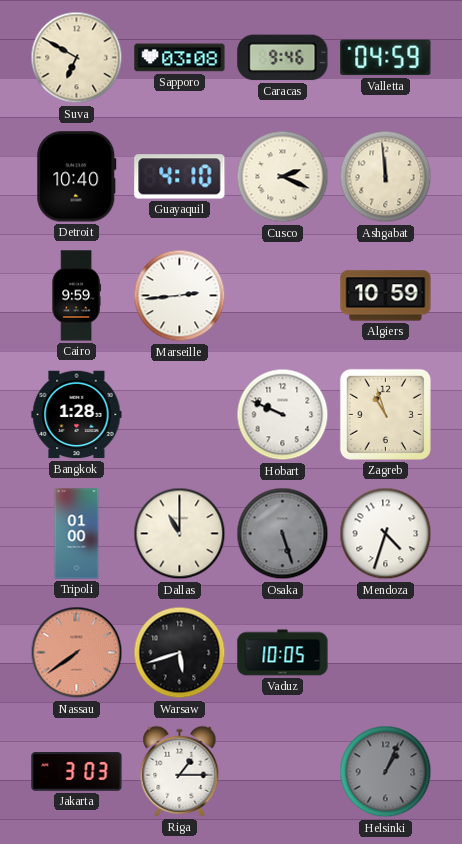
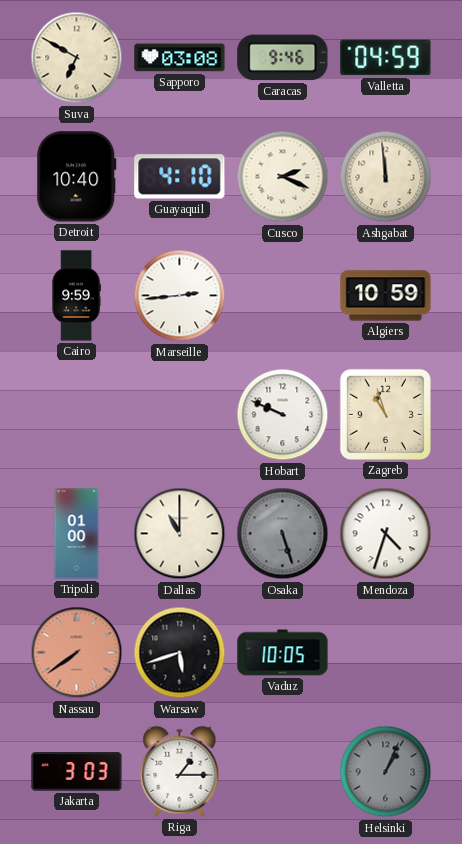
Bangkok: 1:28 -> none (77, 415)
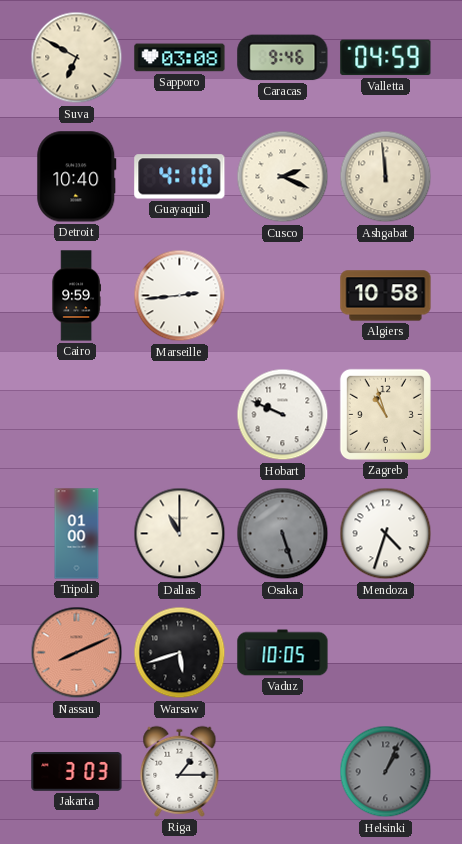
Algiers: 10:59 -> 10:58 (386, 296)
Nassau: 7:39 -> 8:11 (77, 653)
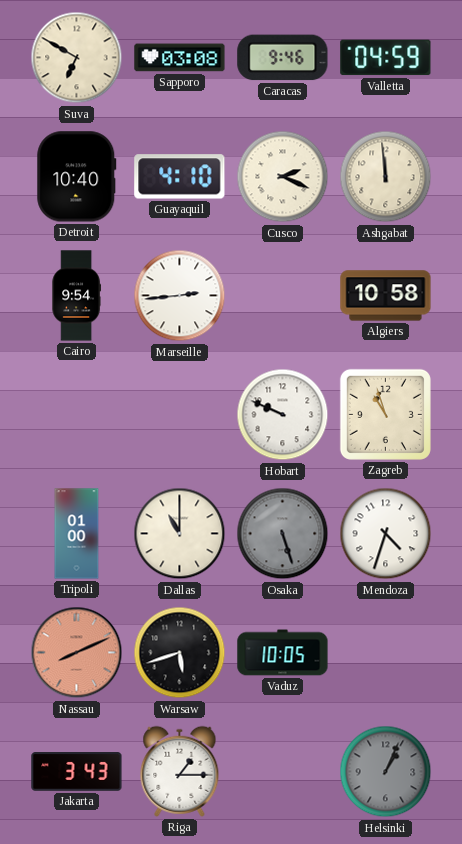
Cairo: 9:59 -> 9:54 (76, 296)
Jakarta: 3:03 -> 3:43 (77, 772)
